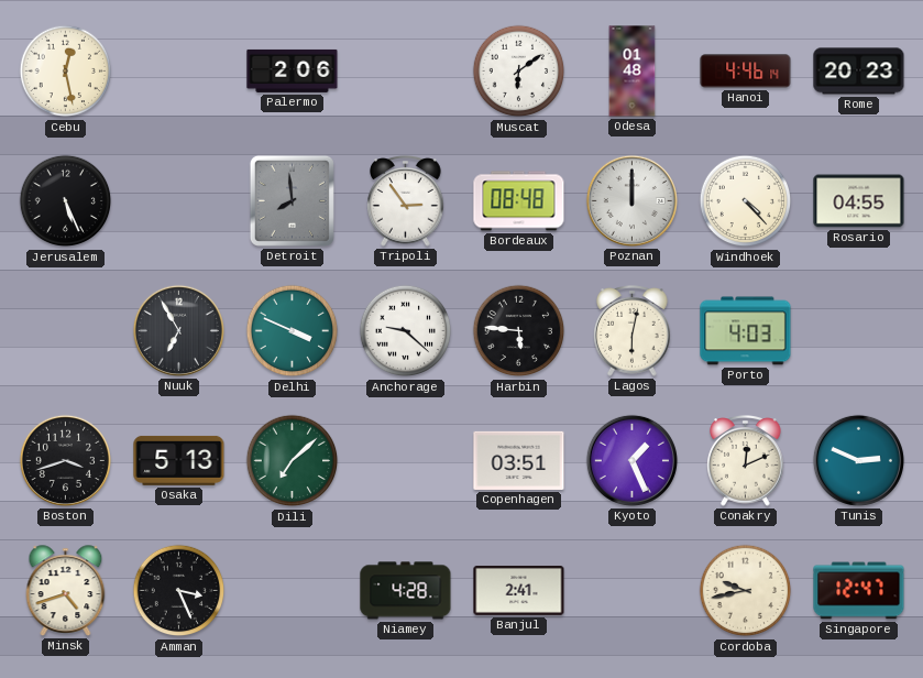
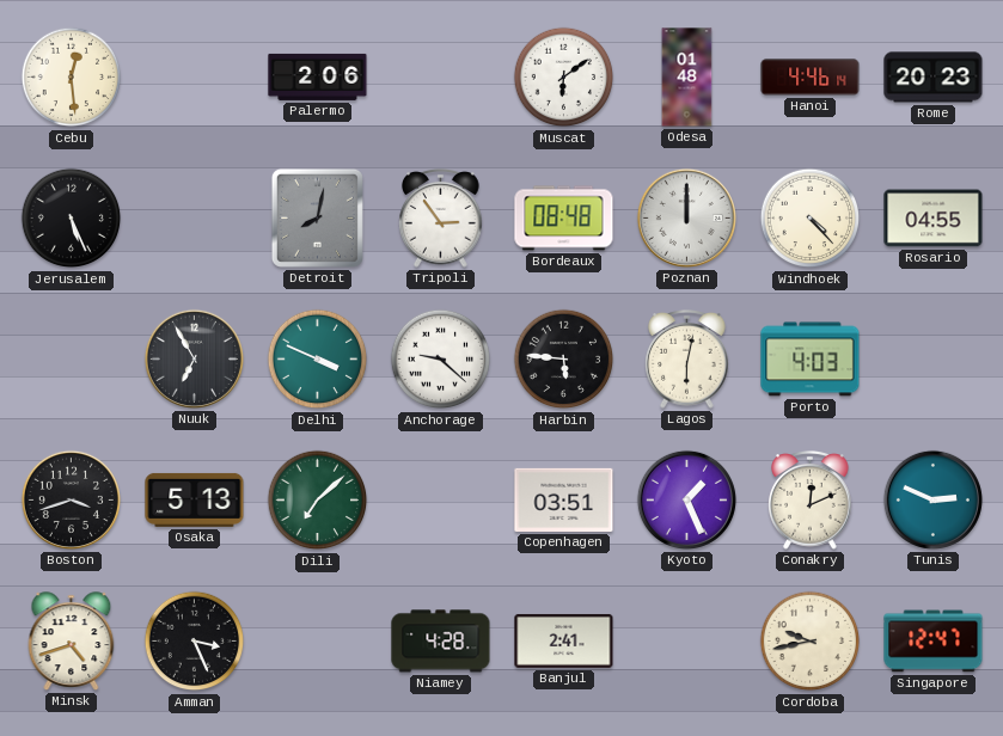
Cebu: 12:28 -> 12:29 (72, 78)
Detroit: 7:59 -> 8:02 (317, 217)
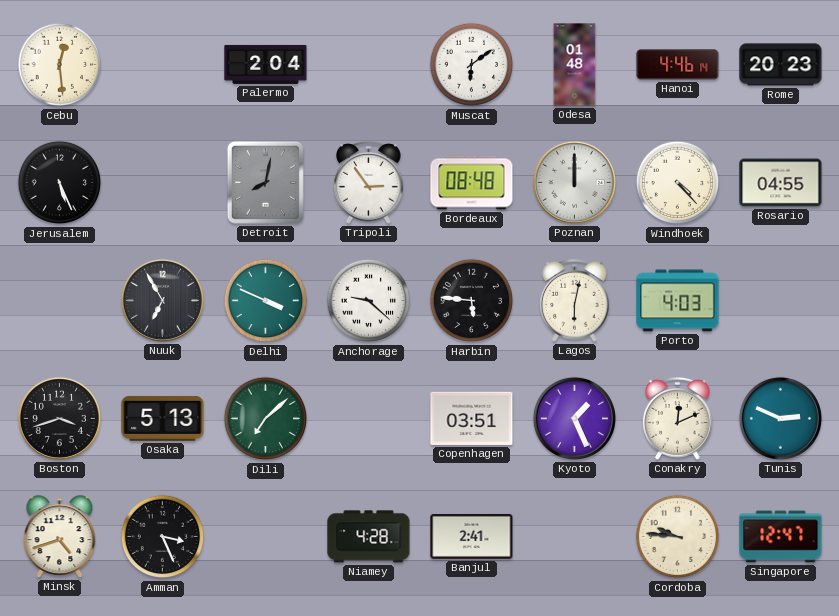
Palermo: 2:06 -> 2:04 (266, 64)
Cordoba: 9:43 -> 9:46 (678, 537)
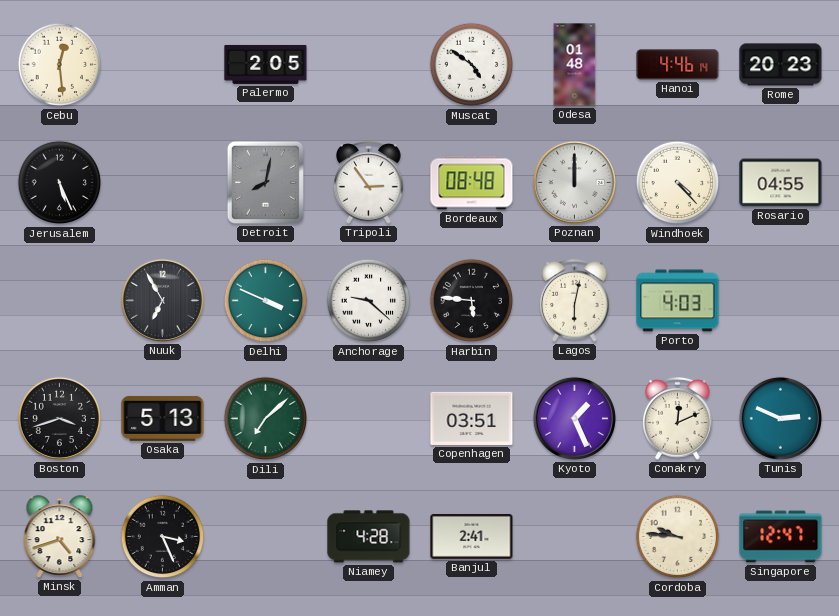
Palermo: 2:04 -> 2:05 (266, 64)
Muscat: 6:09 -> 4:51 (472, 65)
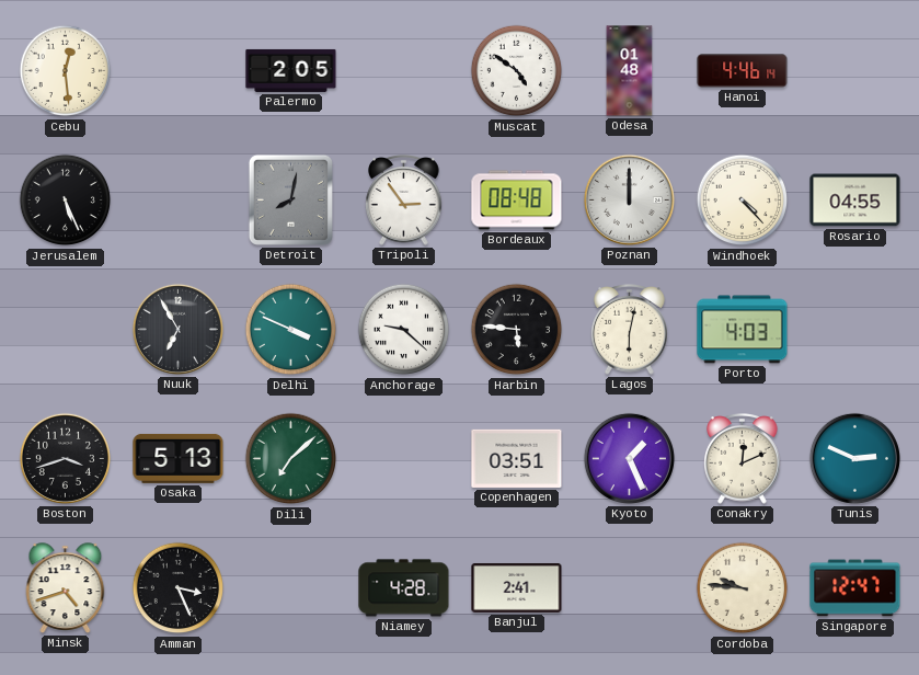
Rome: 20:23 -> none (781, 65)
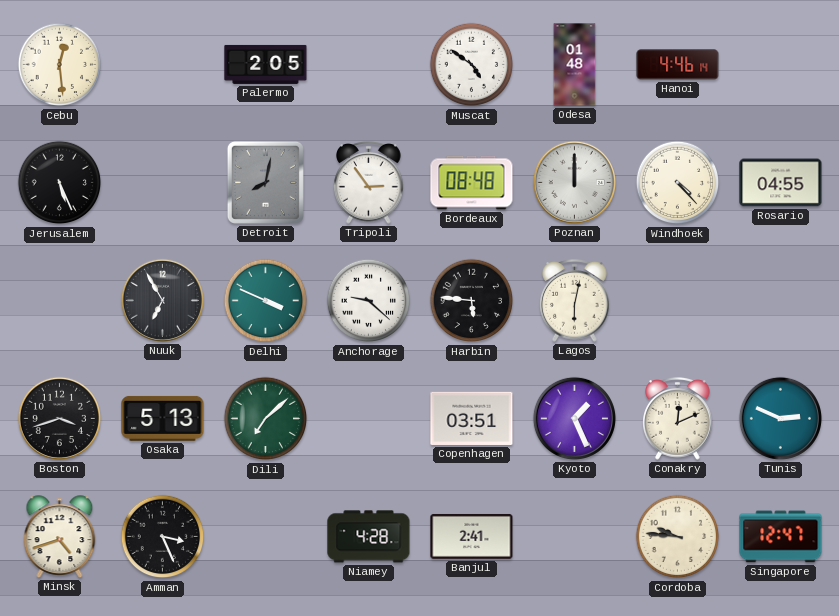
Porto: 4:03 -> none (743, 330)
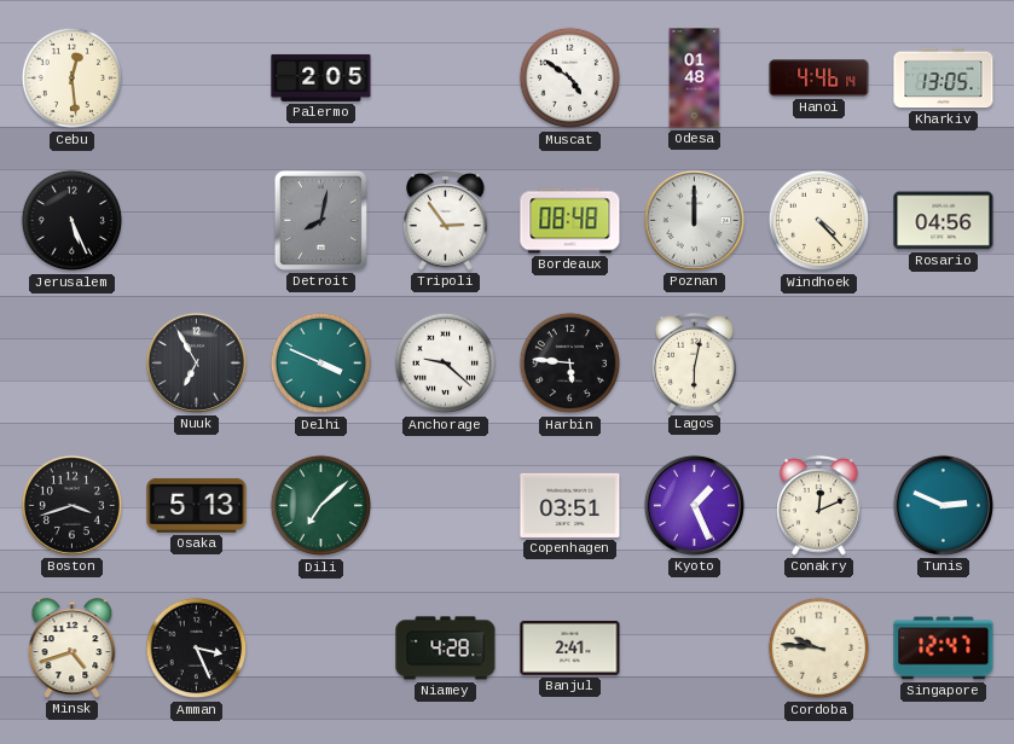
Kharkiv: none -> 13:05 (944, 79)
Rosario: 04:55 -> 04:56 (944, 221)
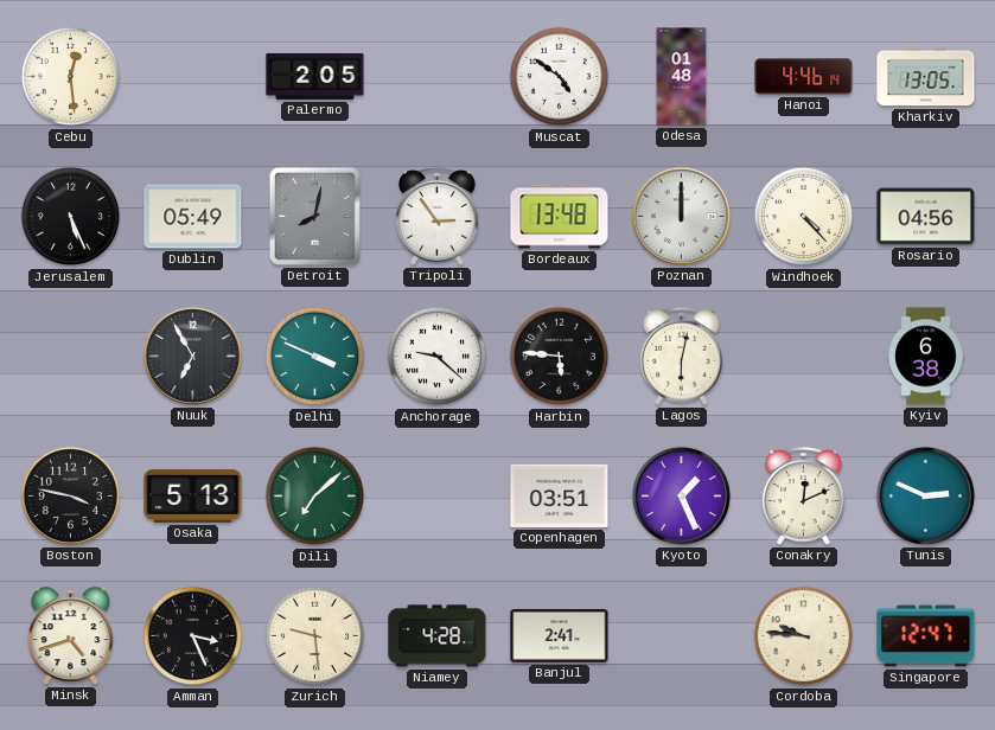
Dublin: none -> 05:49 (193, 217)
Bordeaux: 08:48 -> 13:48 (560, 217)
Kyiv: none -> 6:38 (926, 357)
Boston: 3:42 -> 3:47 (70, 495)
Zurich: none -> 9:29 (315, 636)
